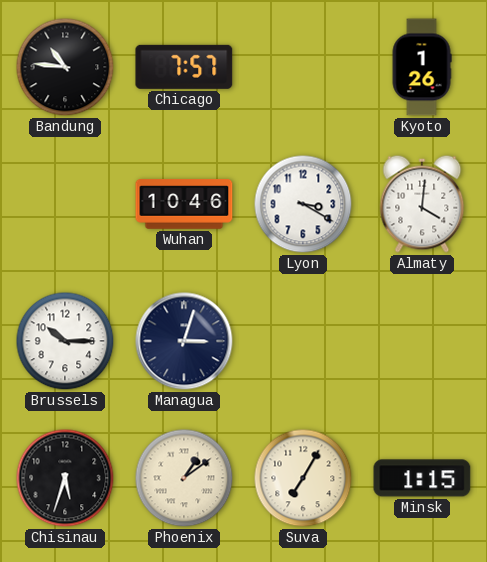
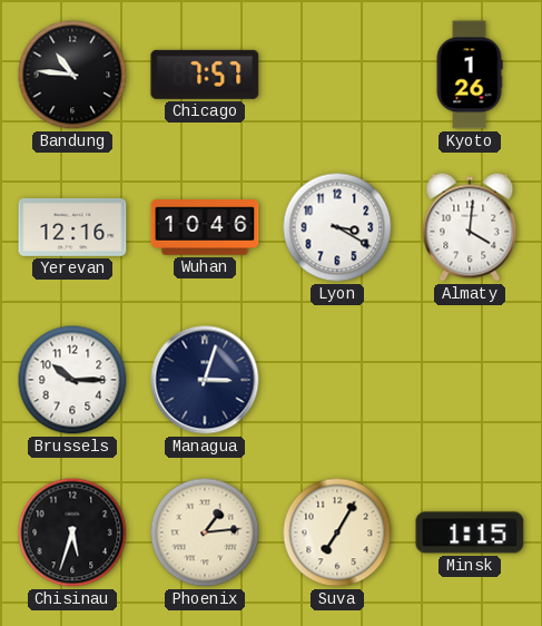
Yerevan: none -> 12:16 (72, 227)
Phoenix: 1:09 -> 1:14 (205, 532)
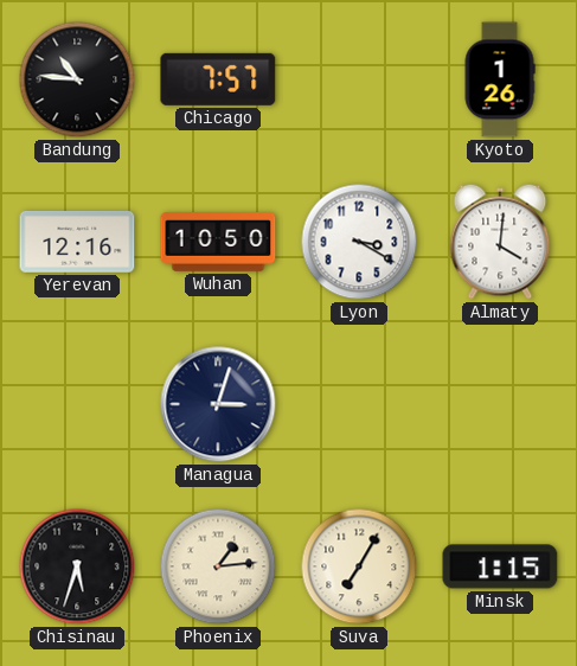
Wuhan: 10:46 -> 10:50 (218, 242)
Brussels: 10:15 -> none (72, 380)
